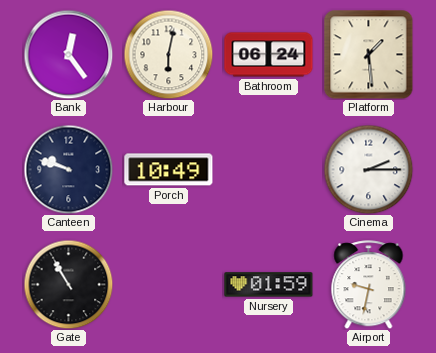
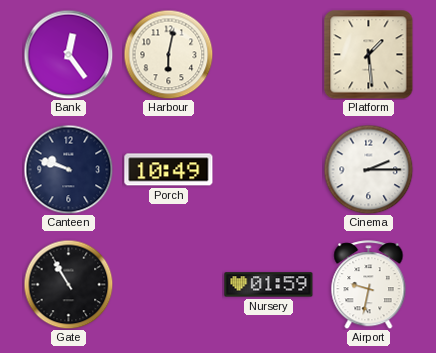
Bathroom: 06:24 -> none (269, 55)
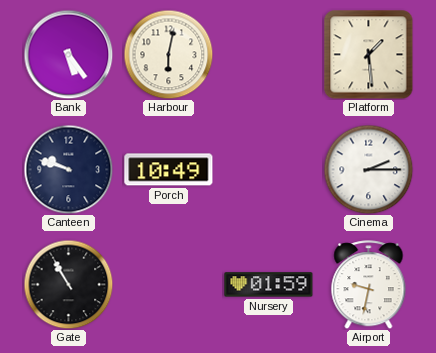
Bank: 12:24 -> 5:24 (68, 54)
